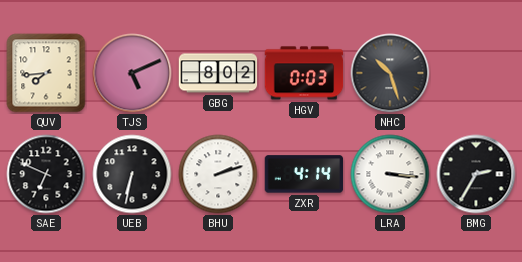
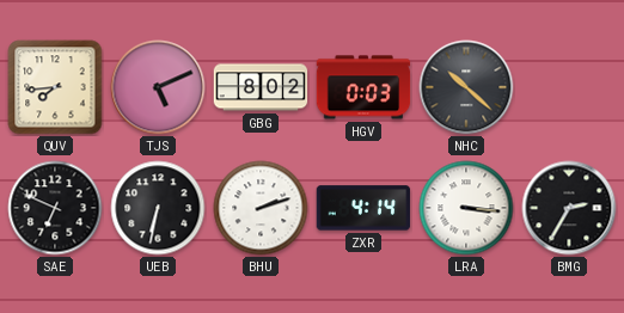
NHC: 10:27 -> 10:22 (466, 87)
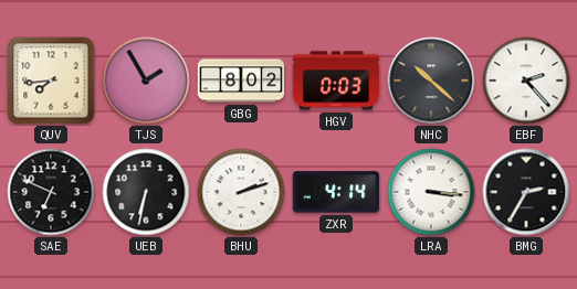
TJS: 5:11 -> 1:55 (146, 81)
EBF: none -> 2:23 (526, 81)
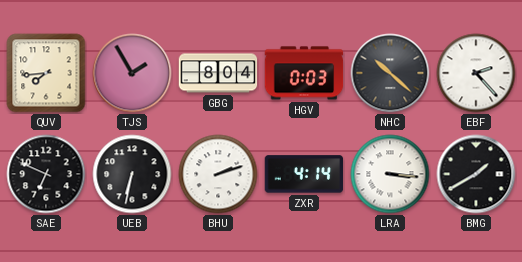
GBG: 8:02 -> 8:04 (218, 73)
BMG: 2:35 -> 1:40 (476, 174)
